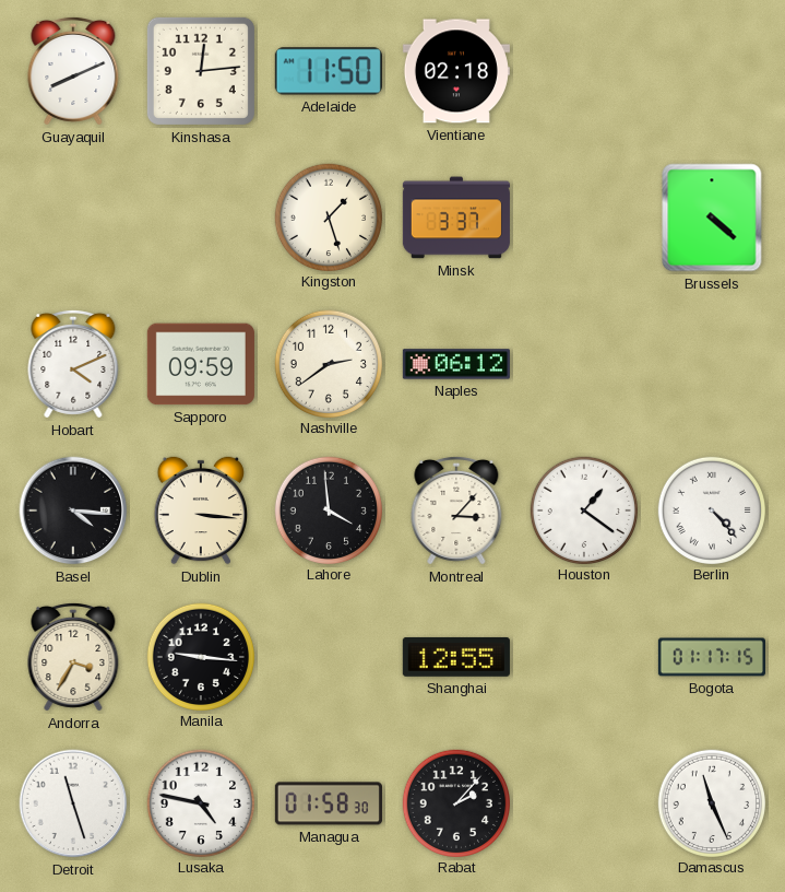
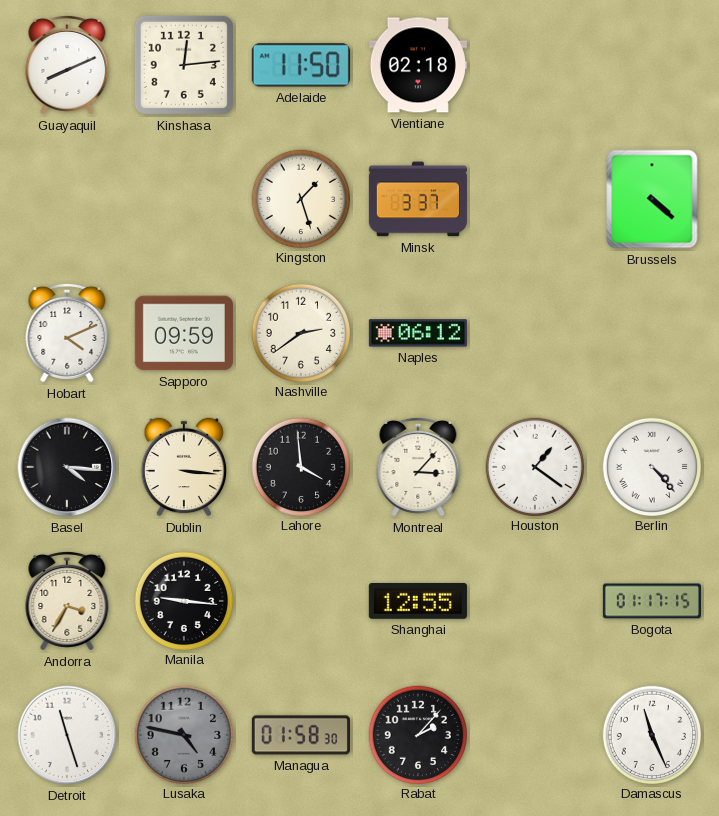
Lusaka dial: white -> grey (183, 734)
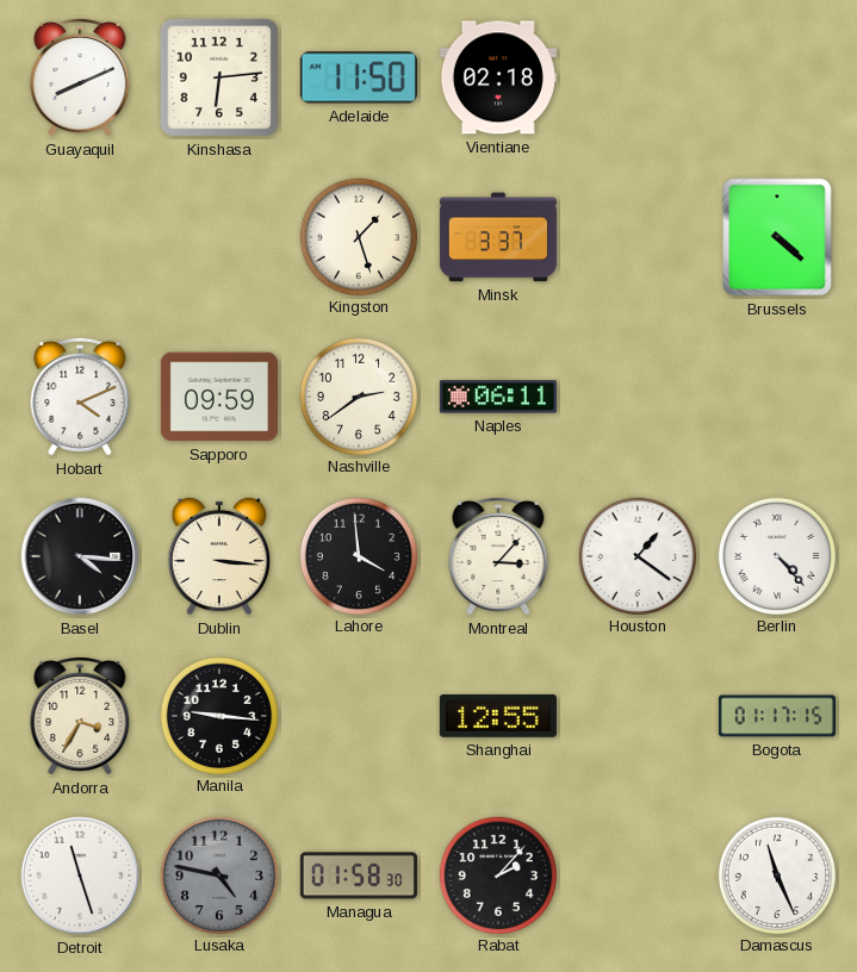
Kinshasa: 12:14 -> 6:14 (219, 77)
Naples: 06:12 -> 06:11 (498, 397)
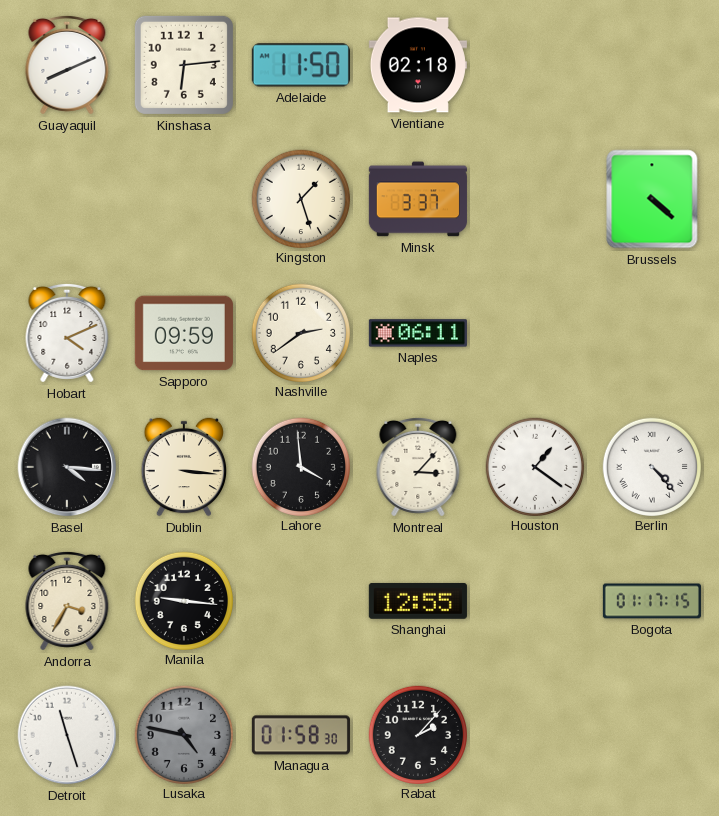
Damascus: 11:26 -> none (776, 874)
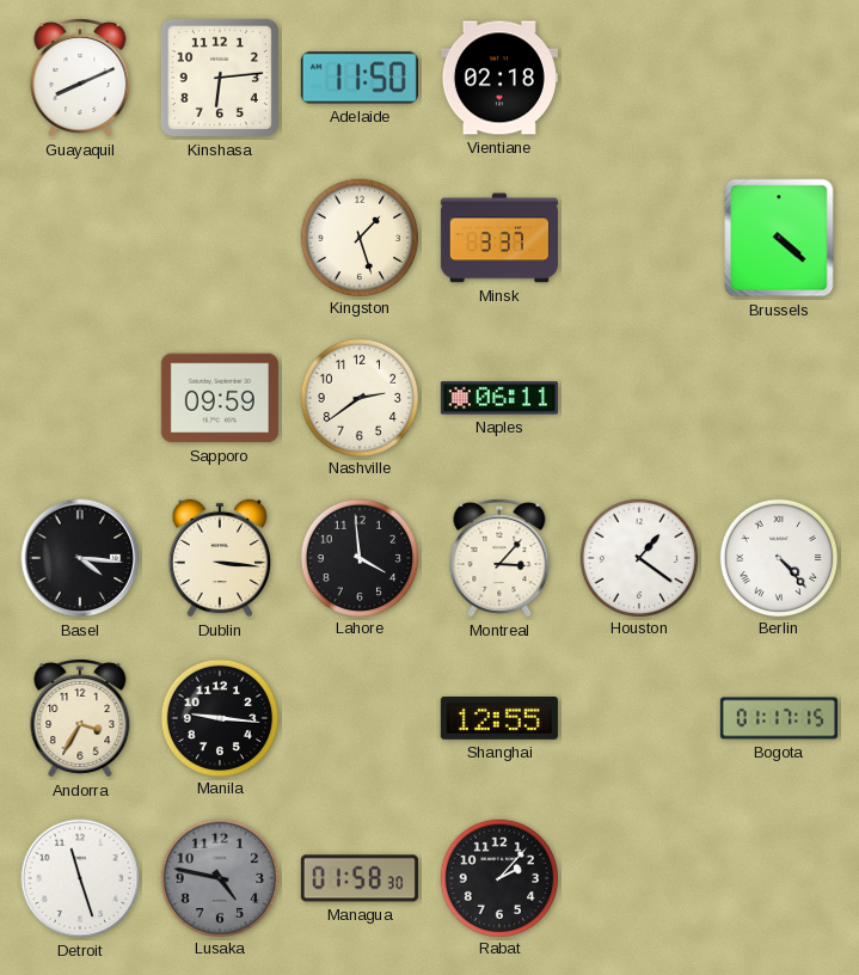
Hobart: 4:11 -> none (67, 333)
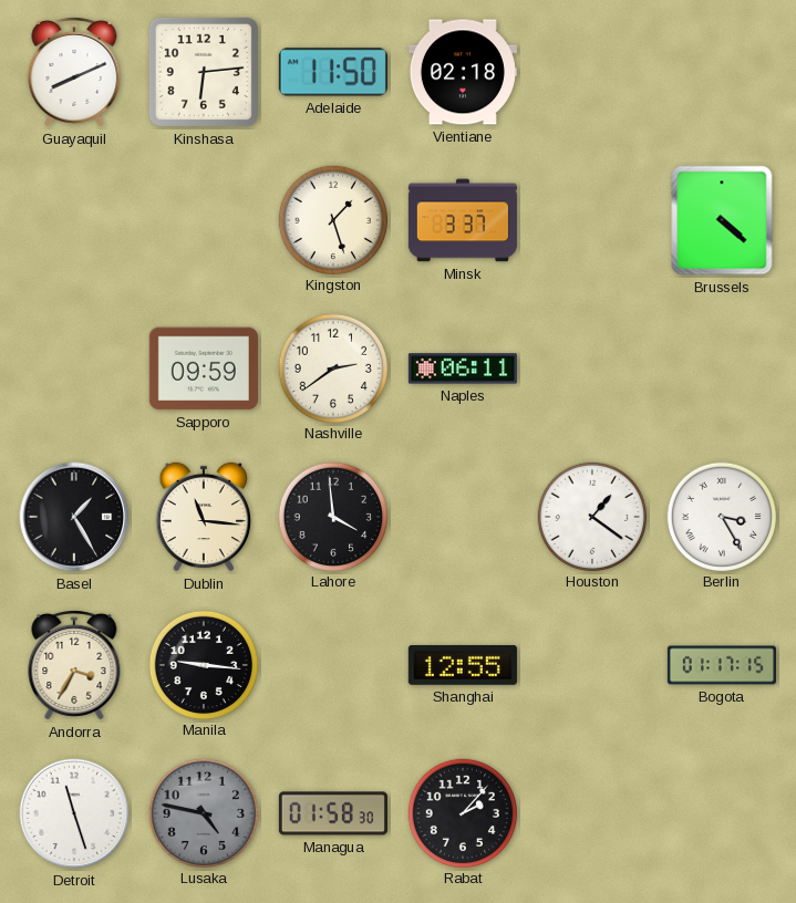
Basel: 4:16 -> 1:25 (74, 517)
Dublin: 3:16 -> 11:16 (204, 517)
Montreal: 3:07 -> none (499, 558)
Berlin: 4:23 -> 3:25 (721, 516)
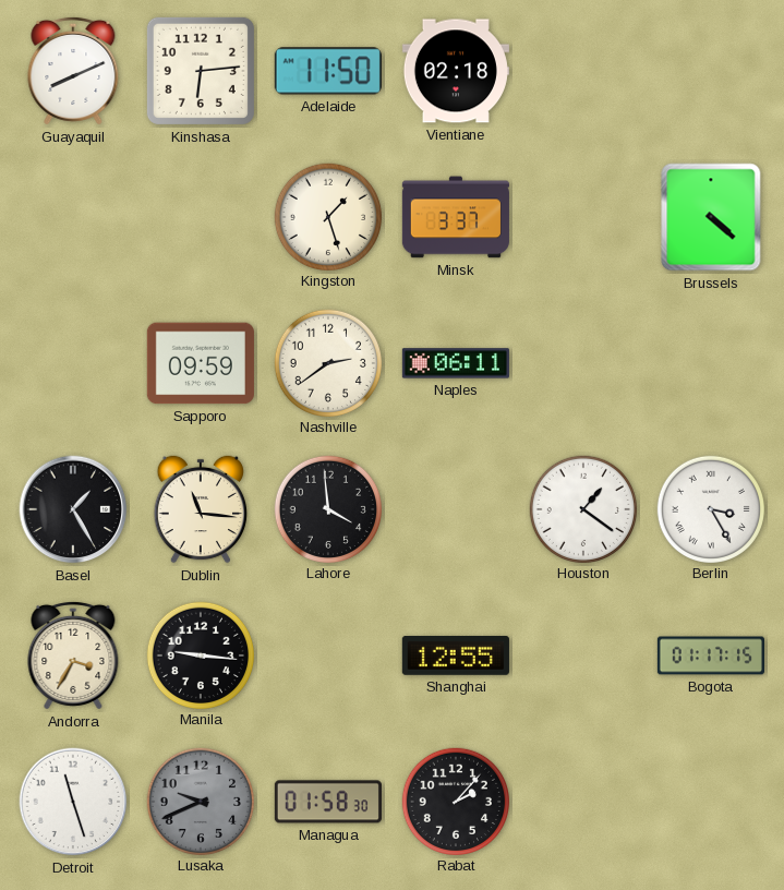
Lusaka: 4:47 -> 9:41 (200, 801)
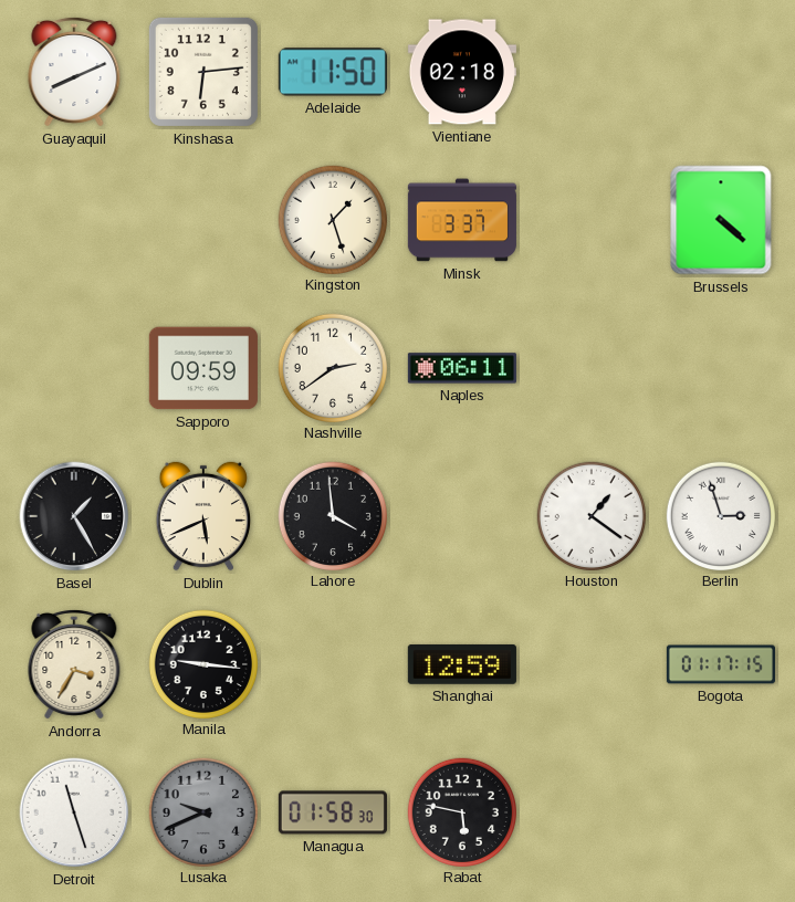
Dublin: 11:16 -> 5:41 (203, 516)
Berlin: 3:25 -> 2:57 (720, 515)
Shanghai: 12:55 -> 12:59 (462, 664)
Rabat: 2:07 -> 5:47 (461, 811)
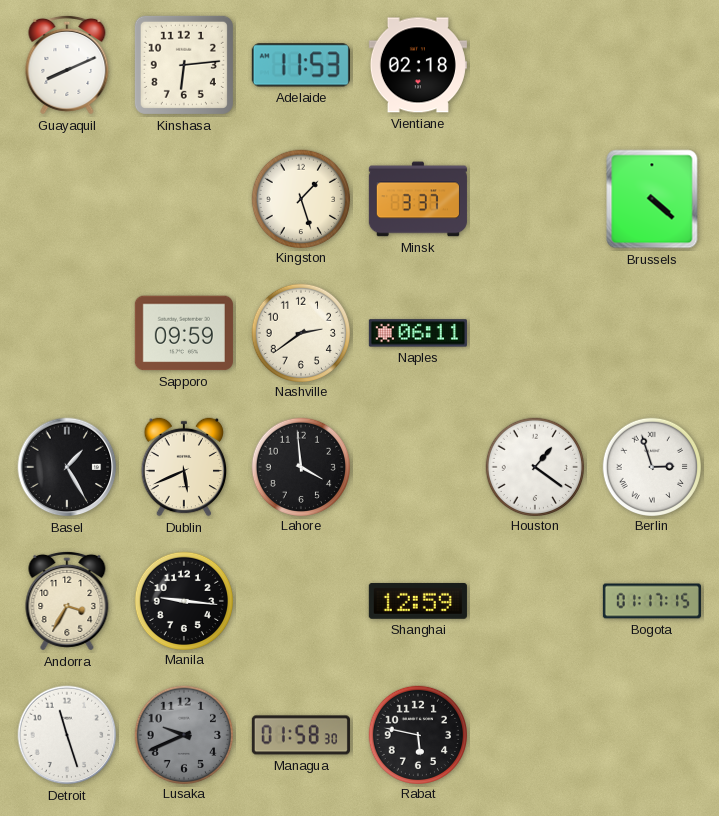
Adelaide: 11:50 -> 11:53 (301, 65)
